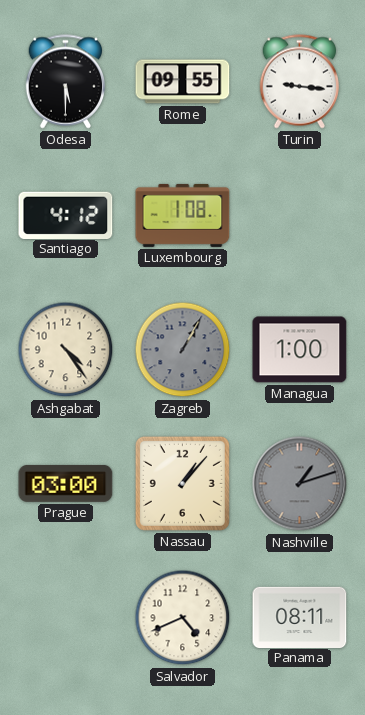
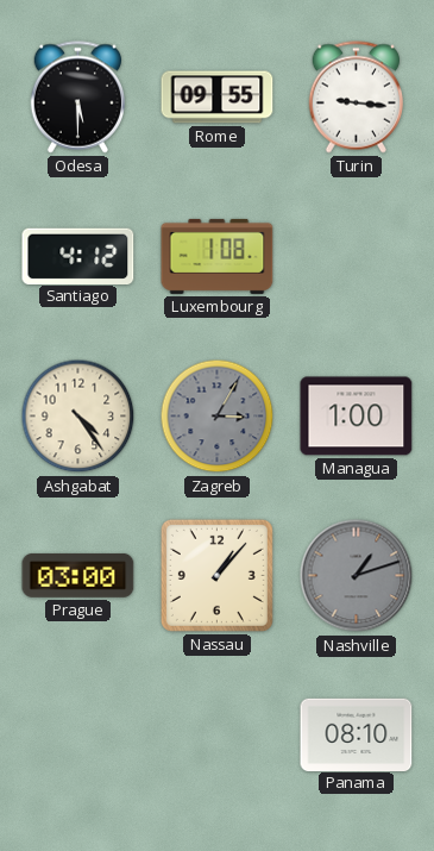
Zagreb: 1:05 -> 3:05 (218, 417)
Salvador: 4:41 -> none (183, 618)
Panama: 08:11 -> 08:10 (357, 734)
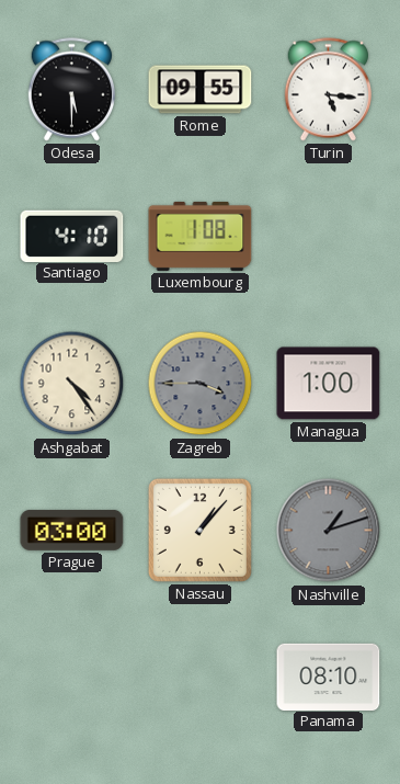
Turin: 9:16 -> 5:16 (328, 90)
Santiago: 4:12 -> 4:10 (72, 236)
Zagreb: 3:05 -> 3:45 (201, 384)
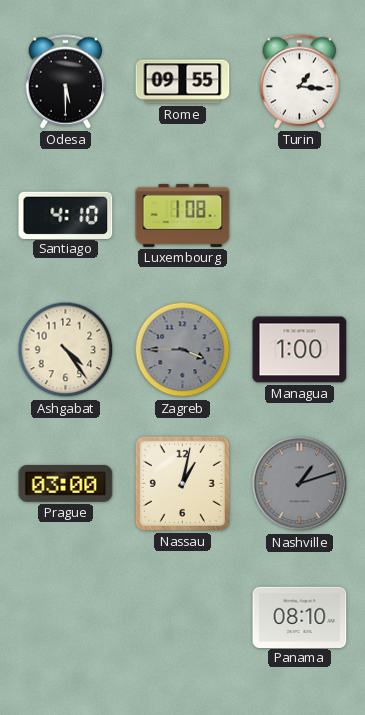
Turin: 5:16 -> 1:16 (299, 82)
Nassau: 1:07 -> 1:02 (182, 483)
